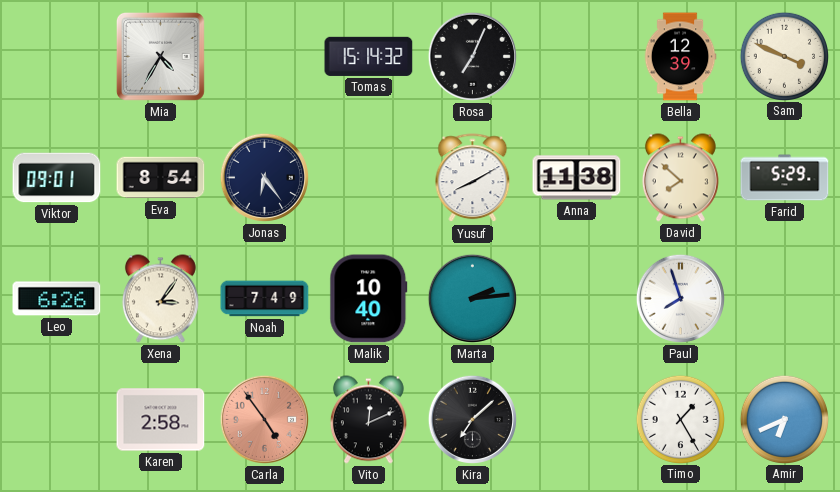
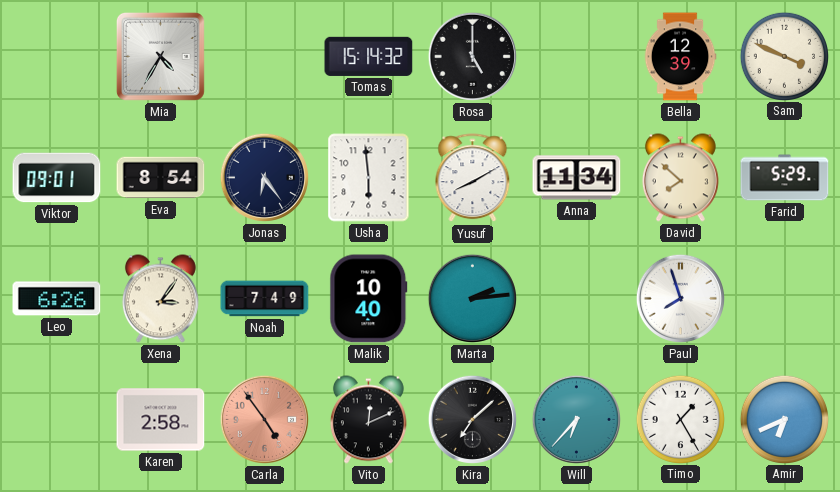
Rosa: 7:04 -> 5:00 (472, 56)
Usha: none -> 5:59 (369, 178)
Anna: 11:38 -> 11:34 (577, 178)
Will: none -> 6:37 (576, 419)
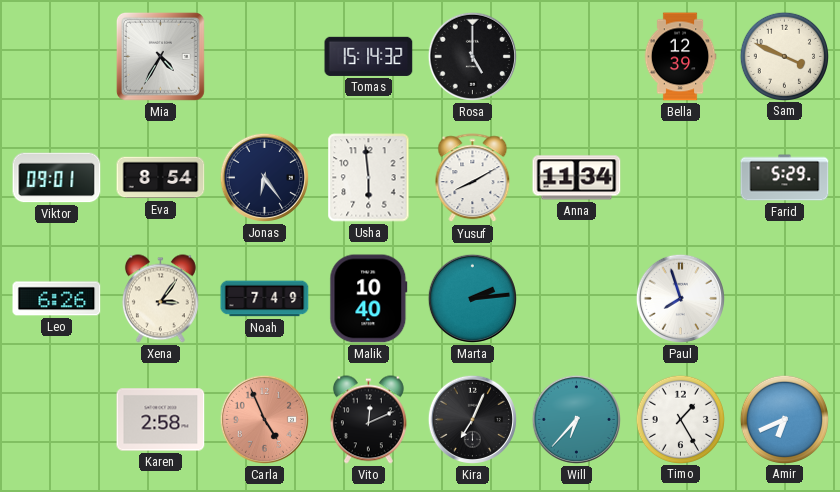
David: 7:52 -> none (680, 178)
Carla: 4:54 -> 4:56 (264, 419)
Kira: 7:08 -> 7:04 (472, 419)
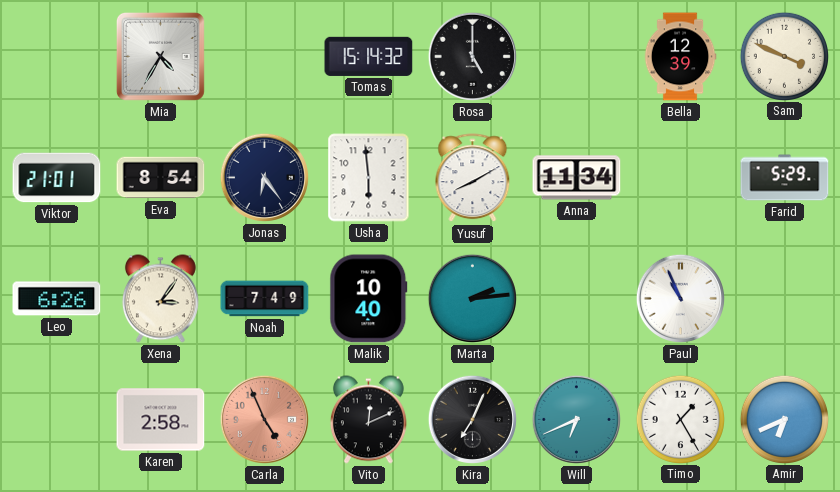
Viktor: 09:01 -> 21:01 (57, 178)
Paul: 7:57 -> 10:56 (680, 298)
Will: 6:37 -> 6:41 (576, 419)
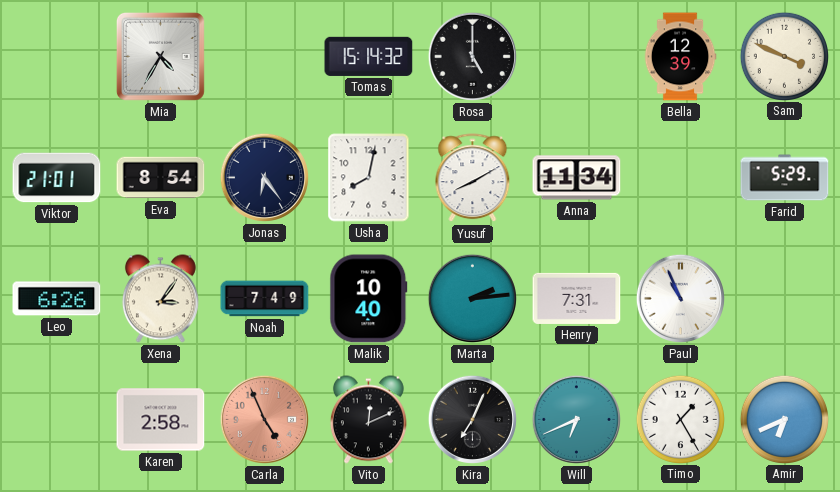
Usha: 5:59 -> 8:02 (369, 178)
Henry: none -> 7:31 (577, 298)
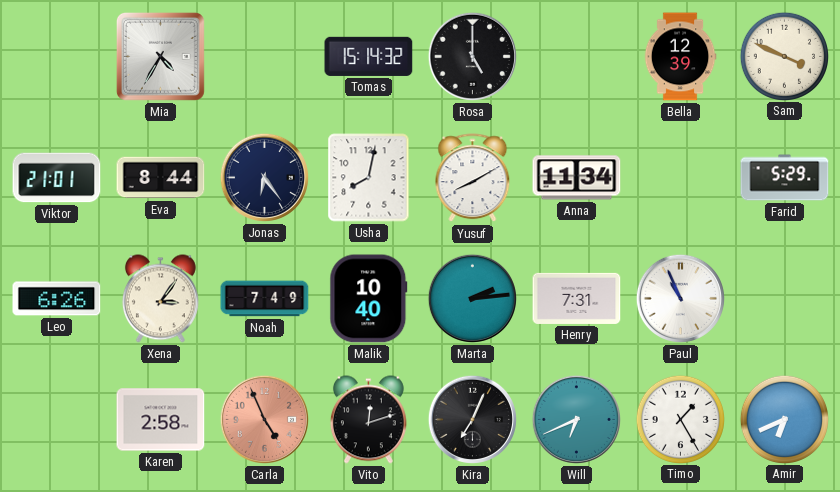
Eva: 8:54 -> 8:44 (161, 178)
Vito: 12:11 -> 12:12 (368, 420)
